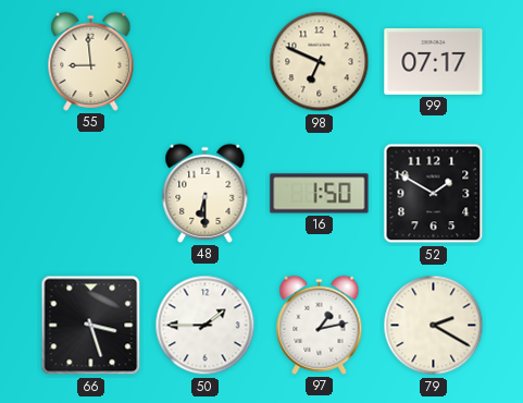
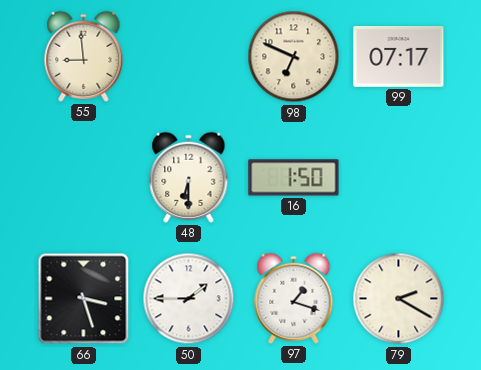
52: 1:50 -> none (434, 194)
97: 1:13 -> 1:18 (294, 298)
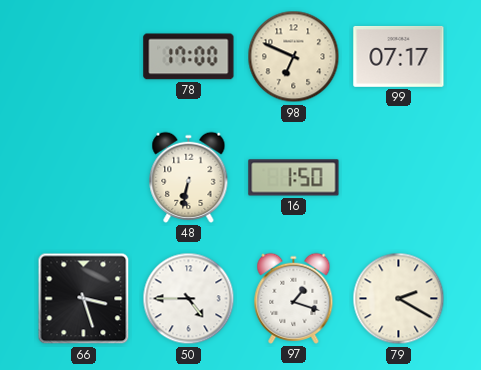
55: 8:59 -> none (84, 56)
78: none -> 17:00 (189, 57)
48: 6:30 -> 6:32 (189, 177)
50: 1:45 -> 4:45 (189, 299)
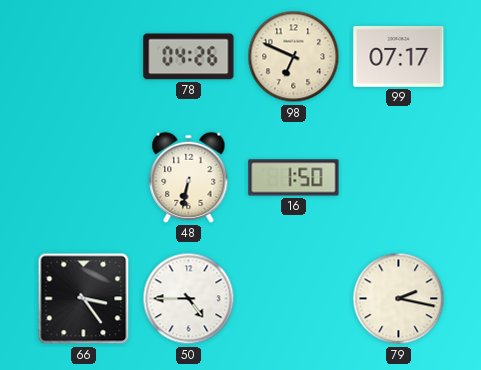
78: 17:00 -> 04:26 (189, 57)
66: 3:27 -> 3:24 (84, 299)
97: 1:18 -> none (294, 298)
79: 2:20 -> 2:17 (399, 299)
